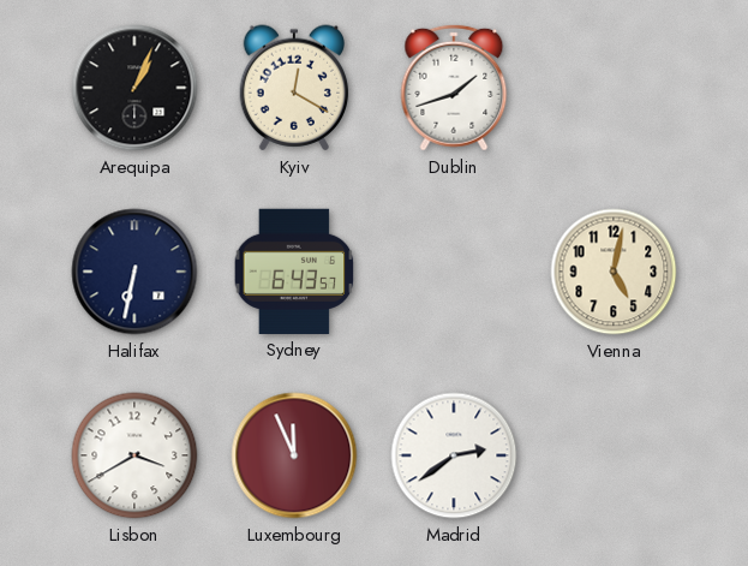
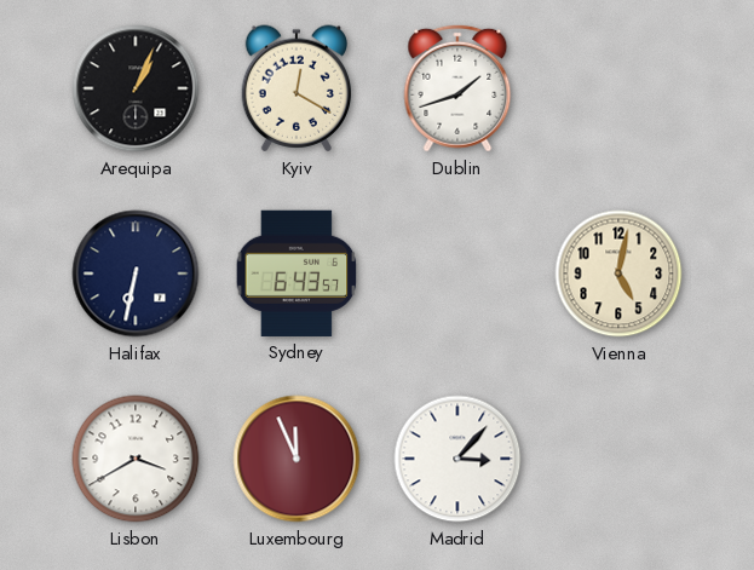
Madrid: 2:39 -> 3:07 (457, 459)
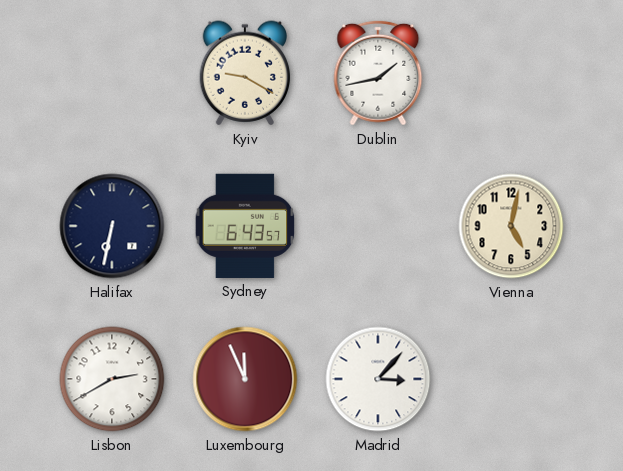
Arequipa: 1:04 -> none (136, 88)
Kyiv: 12:20 -> 9:20 (245, 73)
Dublin: 1:42 -> 1:43 (378, 73)
Lisbon: 3:40 -> 2:40 (112, 379)
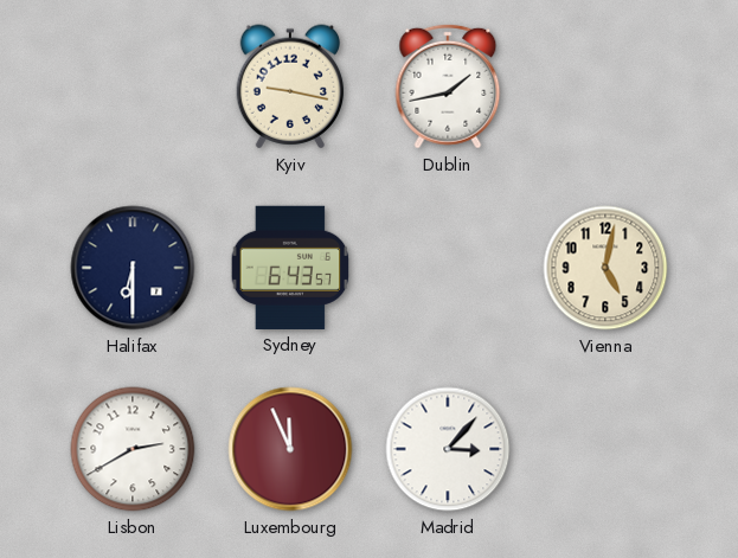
Kyiv: 9:20 -> 9:17 (290, 86)
Halifax: 6:32 -> 6:30 (133, 268)
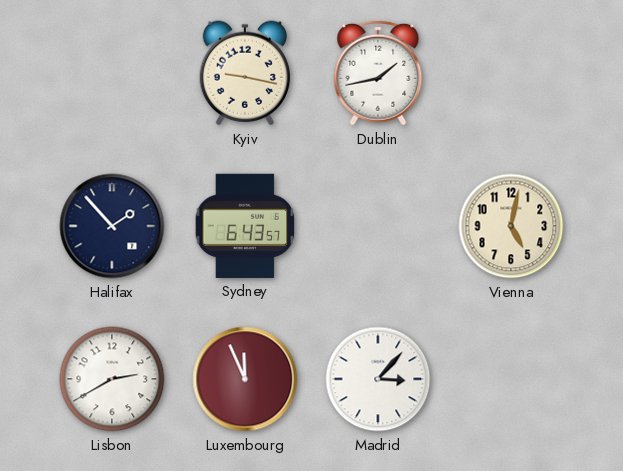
Halifax: 6:30 -> 1:53 (112, 226)
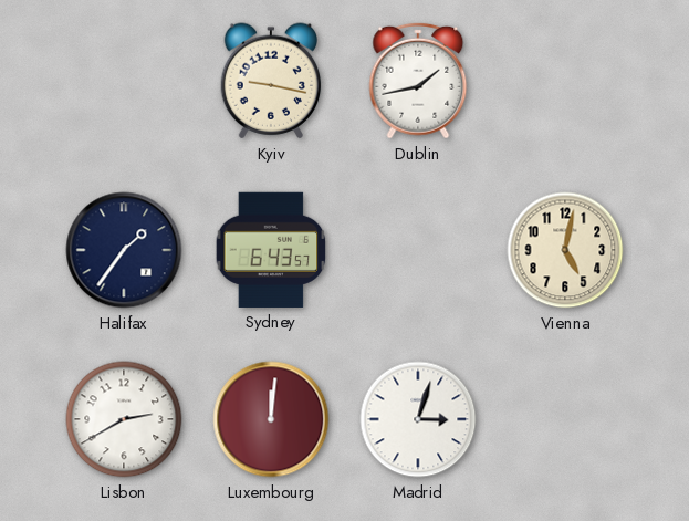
Halifax: 1:53 -> 1:36 (124, 250)
Luxembourg: 11:56 -> 12:01 (271, 419)
Madrid: 3:07 -> 3:03 (418, 419)
